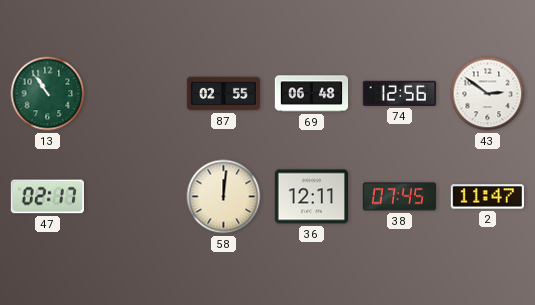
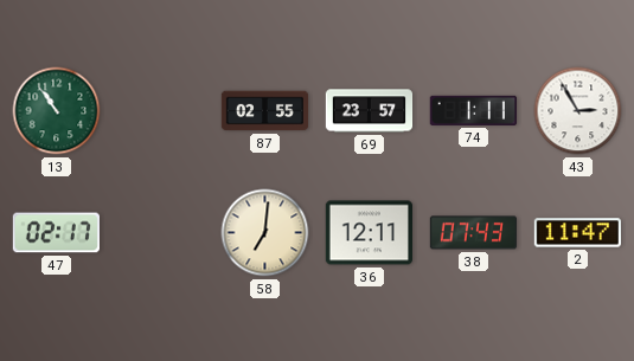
69: 06:48 -> 23:57 (370, 111)
74: 12:56 -> 1:11 (473, 110)
43: 2:51 -> 2:55 (578, 111)
58: 12:01 -> 7:01 (265, 233)
38: 07:45 -> 07:43 (473, 233)
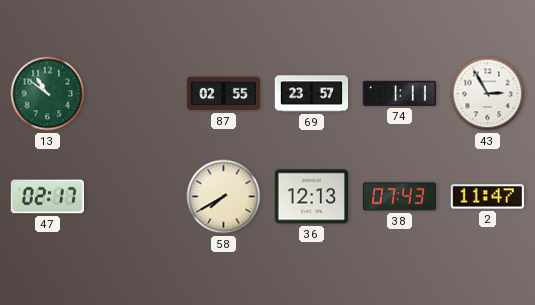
13: 10:54 -> 10:51 (48, 94)
58: 7:01 -> 7:40 (224, 197)
36: 12:11 -> 12:13 (311, 197)
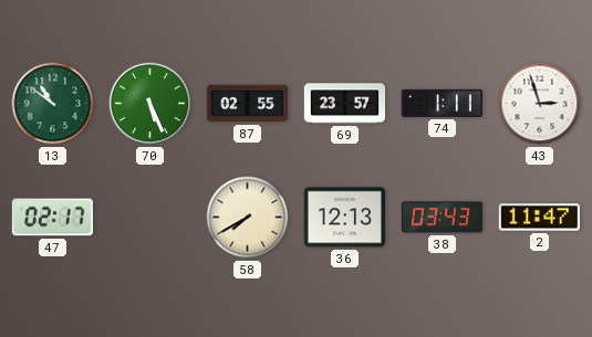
70: none -> 5:26 (150, 104)
43: 2:55 -> 2:57 (540, 104)
38: 07:43 -> 03:43 (442, 218)
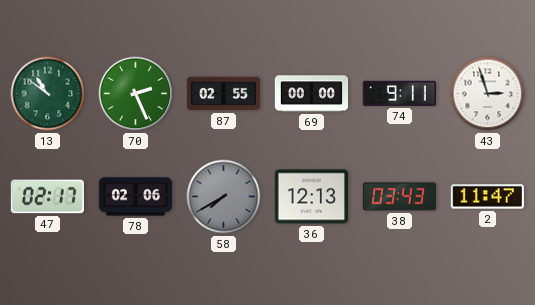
70: 5:26 -> 2:26 (136, 94)
69: 23:57 -> 00:00 (312, 94)
74: 1:11 -> 9:11 (399, 93)
78: none -> 02:06 (136, 197)
58 dial: cream -> grey (224, 197)
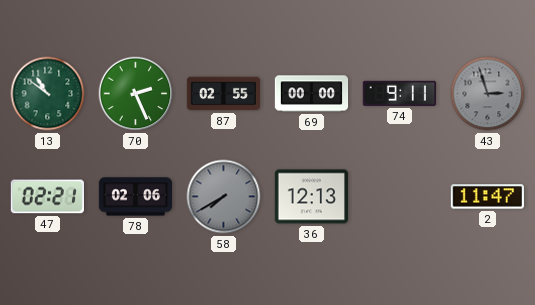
43 dial: white -> grey (488, 94)
47: 02:17 -> 02:21 (47, 197)
38: 03:43 -> none (399, 197)
